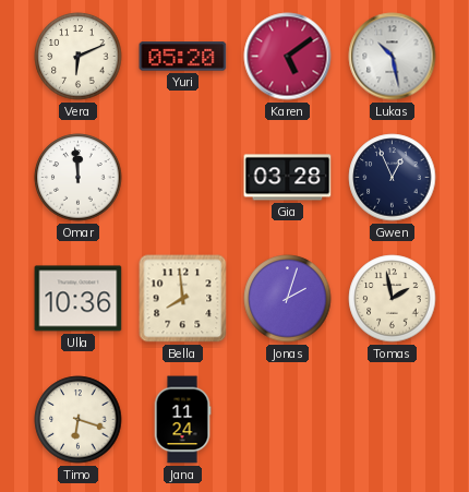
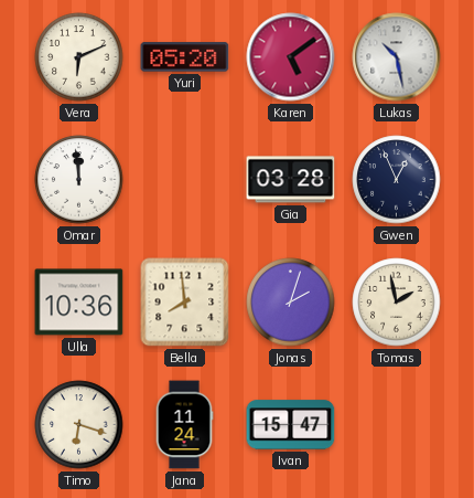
Ivan: none -> 15:47 (291, 425)
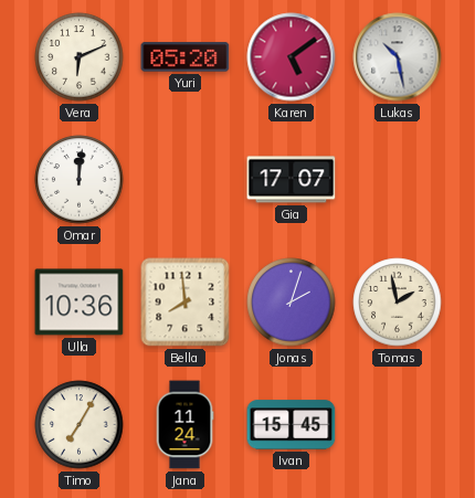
Omar: 11:59 -> 12:01 (80, 180)
Gia: 03:28 -> 17:07 (292, 180)
Gwen: 12:56 -> none (397, 180)
Timo: 6:18 -> 7:05 (80, 425)
Ivan: 15:47 -> 15:45 (292, 425)
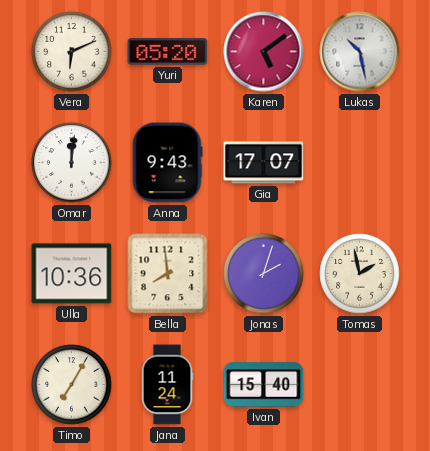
Anna: none -> 9:43 (167, 163)
Ivan: 15:45 -> 15:40 (264, 385)
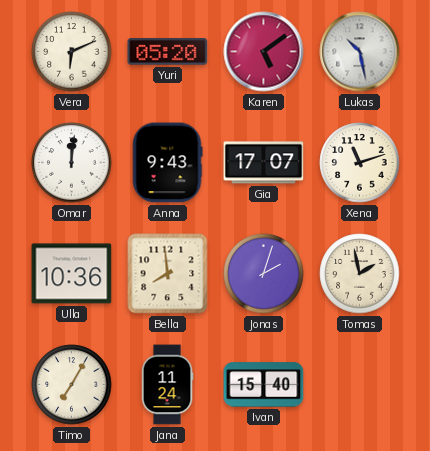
Xena: none -> 11:12 (360, 163)
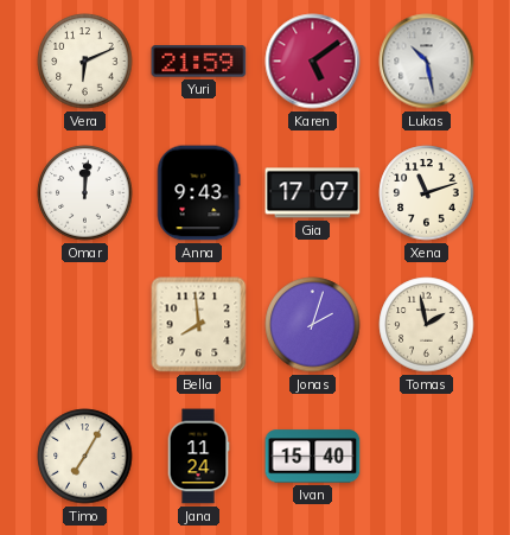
Yuri: 05:20 -> 21:59 (199, 62)
Ulla: 10:36 -> none (72, 274)
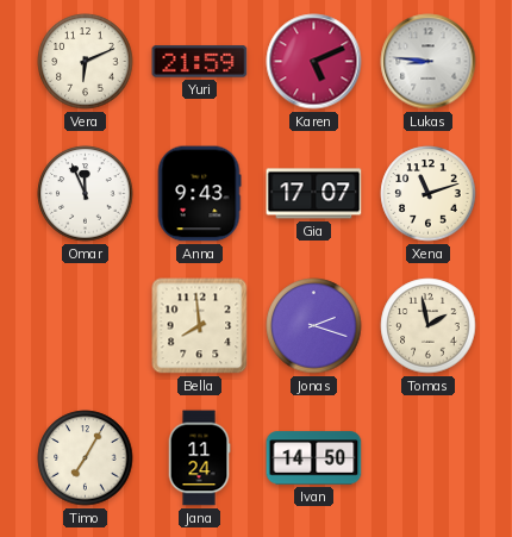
Karen: 5:09 -> 5:11 (314, 62)
Lukas: 10:28 -> 8:46 (429, 62)
Omar: 12:01 -> 11:56 (86, 194)
Jonas: 2:03 -> 2:18 (314, 326)
Ivan: 15:40 -> 14:50 (314, 458)
